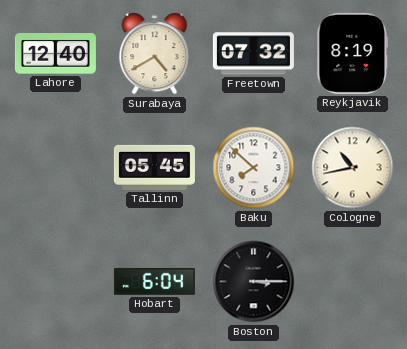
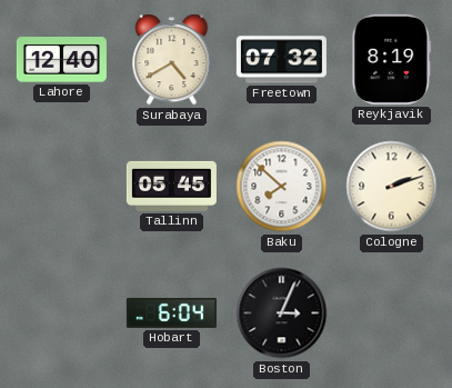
Cologne: 10:43 -> 2:12 (392, 187)
Boston: 3:15 -> 3:04 (282, 314)
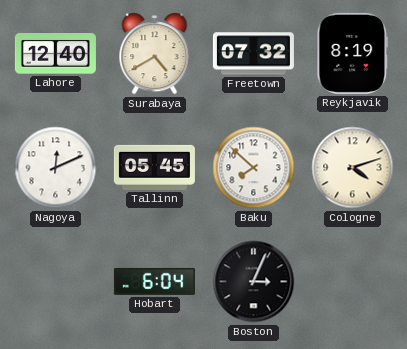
Nagoya: none -> 12:11 (56, 168)
Cologne: 2:12 -> 4:12 (353, 168)
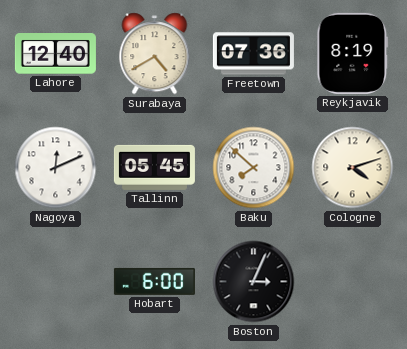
Freetown: 07:32 -> 07:36 (253, 54)
Hobart: 6:04 -> 6:00 (154, 281)
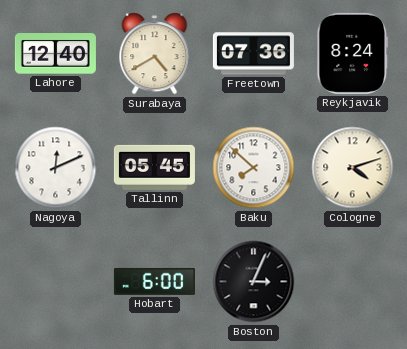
Reykjavik: 8:19 -> 8:24 (353, 53)
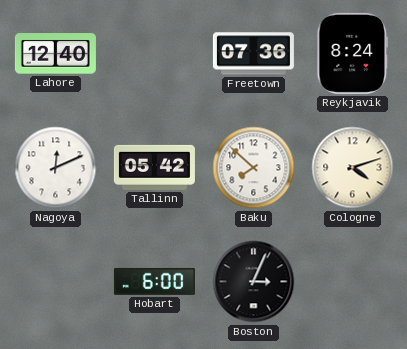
Surabaya: 4:40 -> none (155, 54)
Tallinn: 05:45 -> 05:42 (154, 167)
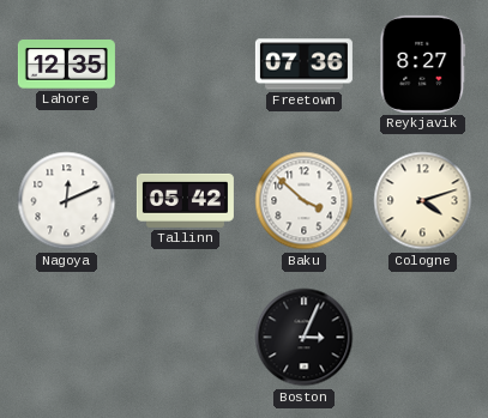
Lahore: 12:40 -> 12:35 (66, 65)
Reykjavik: 8:24 -> 8:27 (423, 63)
Baku: 7:52 -> 3:52 (305, 201)
Hobart: 6:00 -> none (154, 281)
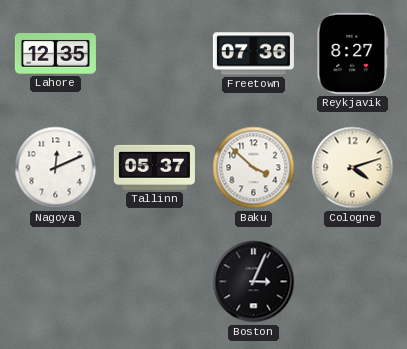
Tallinn: 05:42 -> 05:37 (154, 167)
